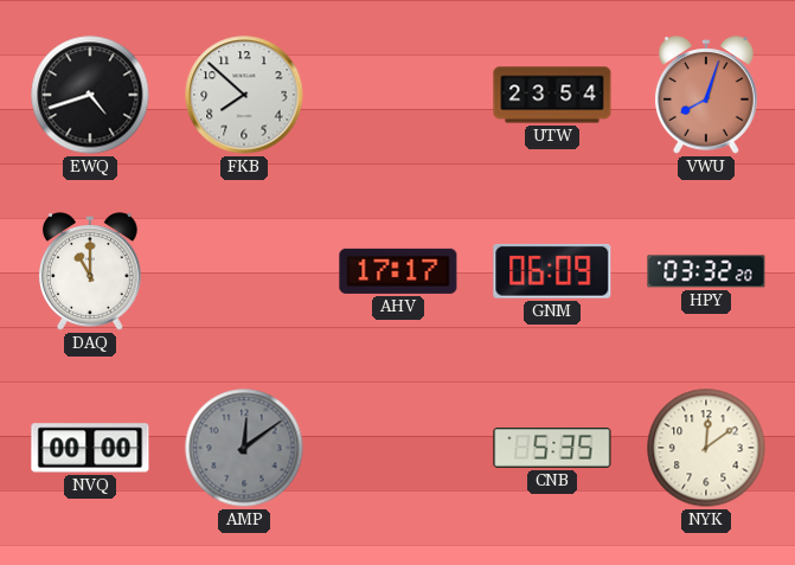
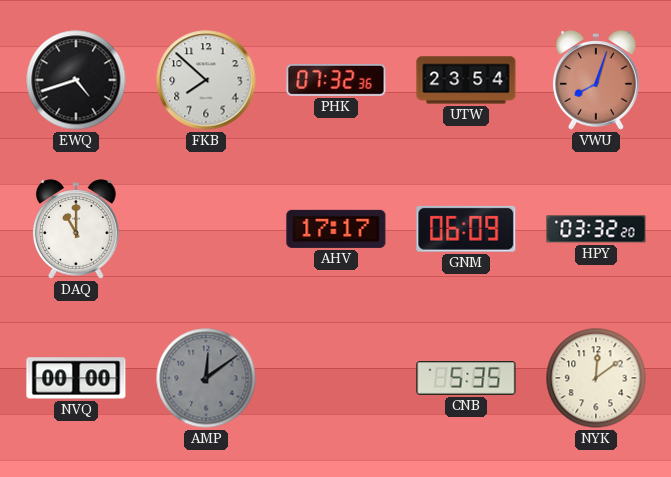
PHK: none -> 07:32 (336, 80)
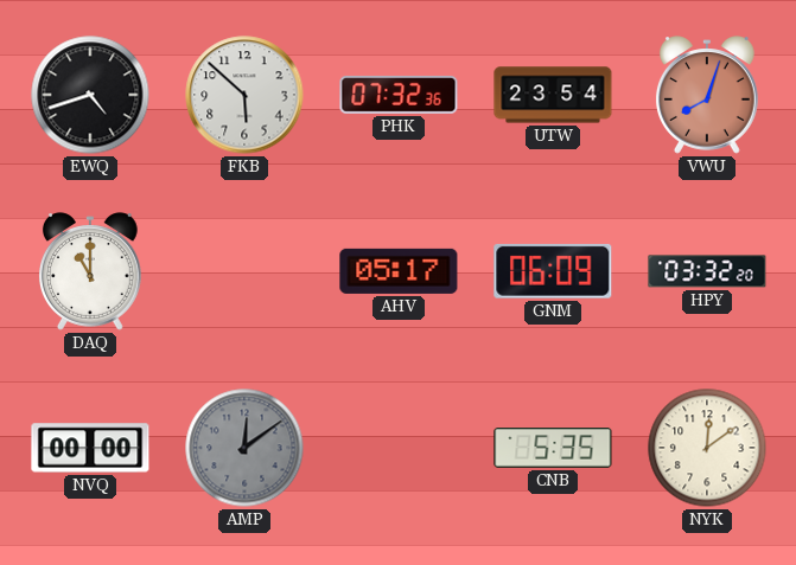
FKB: 7:52 -> 5:52 (244, 95)
AHV: 17:17 -> 05:17 (399, 271)
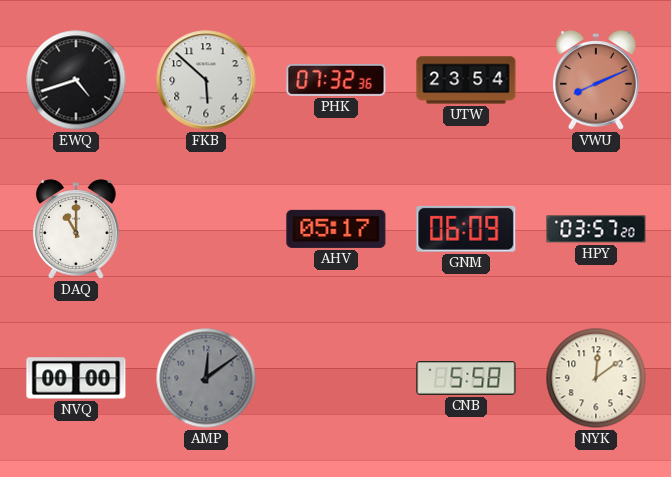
VWU: 8:03 -> 8:11 (596, 80)
HPY: 03:32 -> 03:57 (596, 229)
CNB: 5:35 -> 5:58 (466, 379)
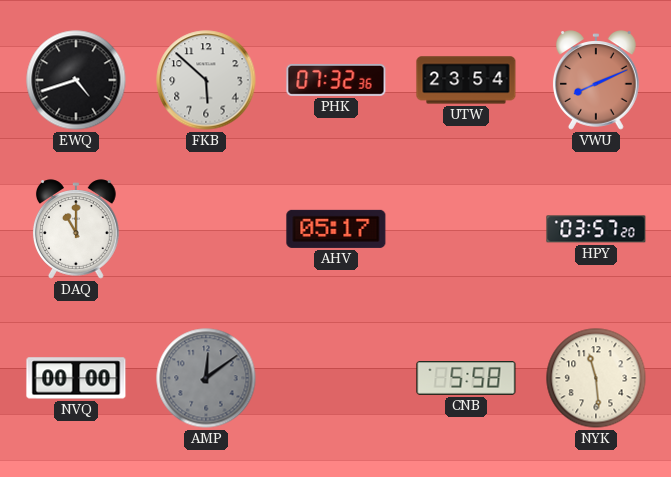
GNM: 06:09 -> none (466, 229)
NYK: 12:09 -> 11:29 (596, 378)
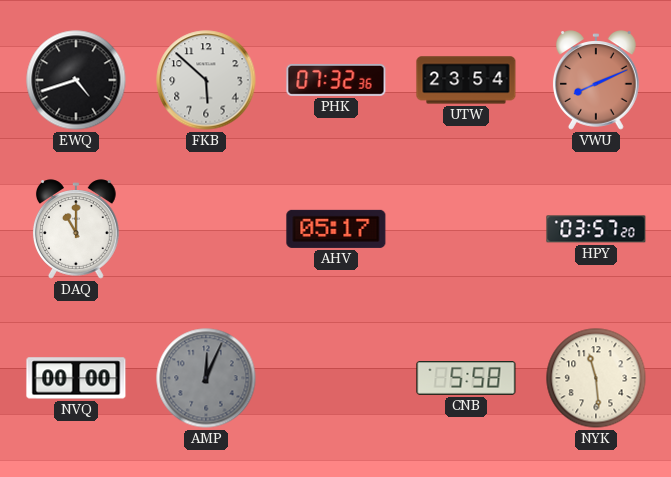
AMP: 12:09 -> 12:04 (206, 378)
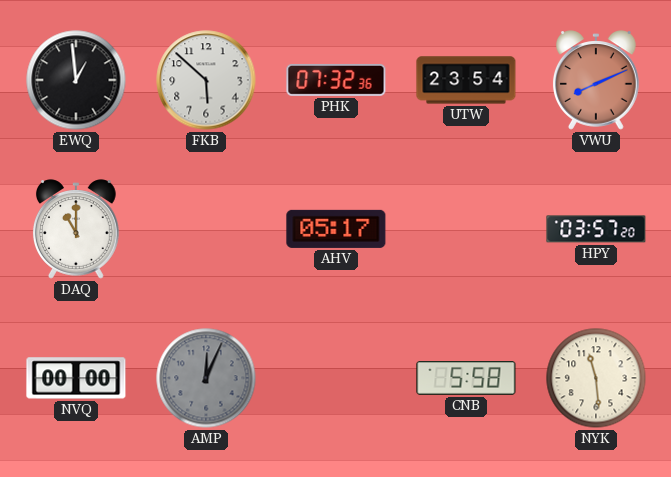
EWQ: 4:42 -> 12:59 (76, 80)
